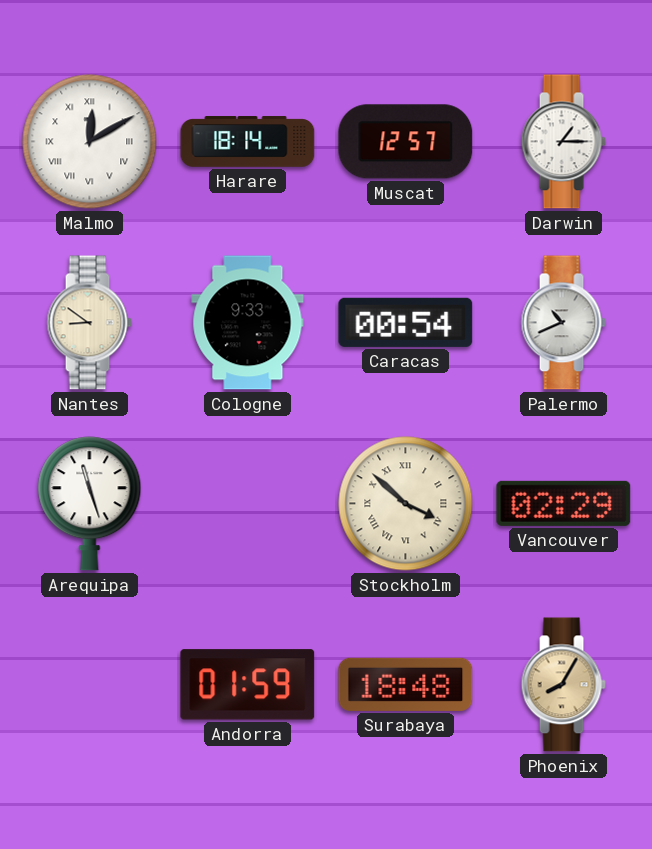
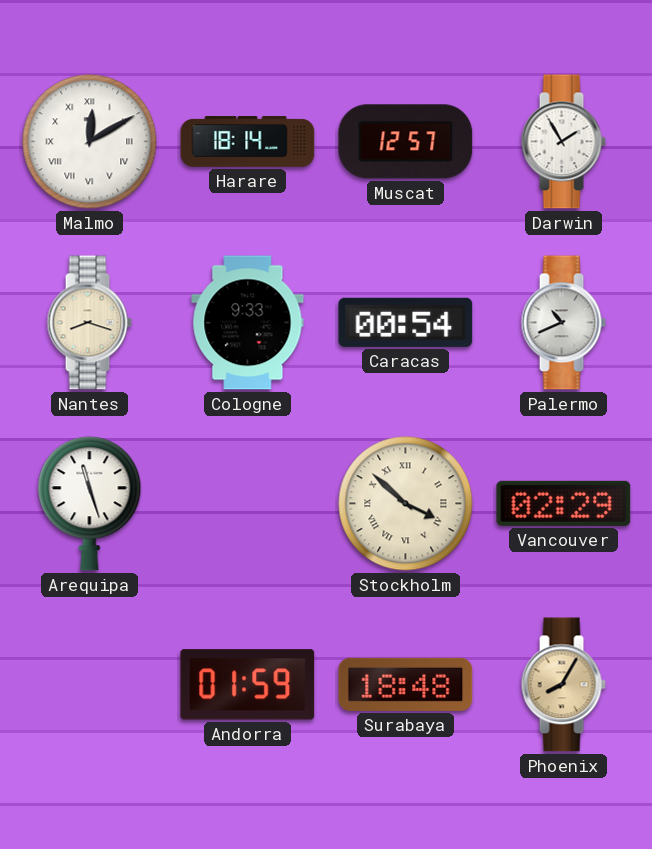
Darwin: 1:15 -> 1:55 (563, 142)
Nantes: 8:51 -> 8:18 (89, 323)
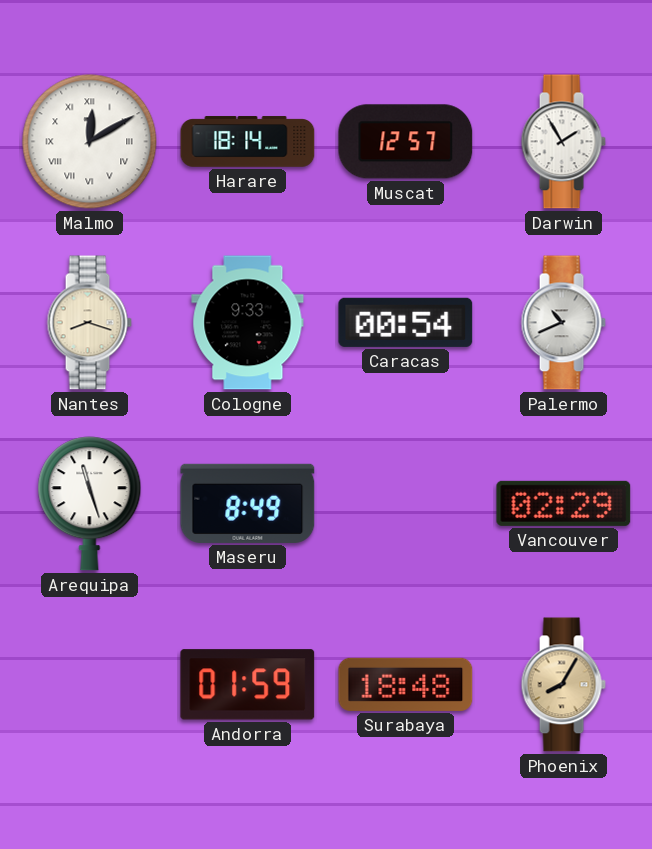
Maseru: none -> 8:49 (248, 503)
Stockholm: 3:52 -> none (406, 504)
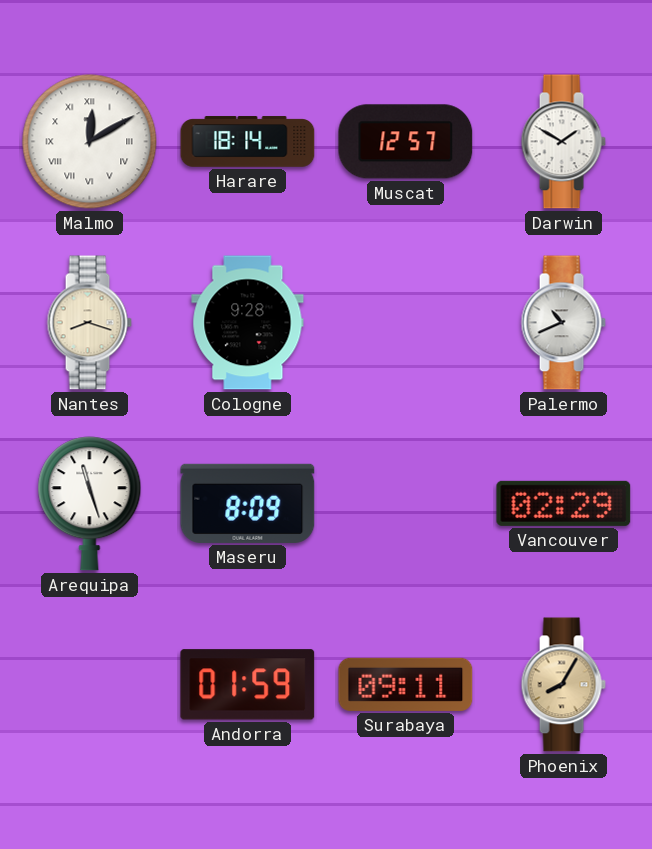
Darwin: 1:55 -> 1:50 (563, 142)
Cologne: 9:33 -> 9:28 (248, 323)
Caracas: 00:54 -> none (406, 322)
Maseru: 8:49 -> 8:09 (248, 503)
Surabaya: 18:48 -> 09:11 (406, 684)
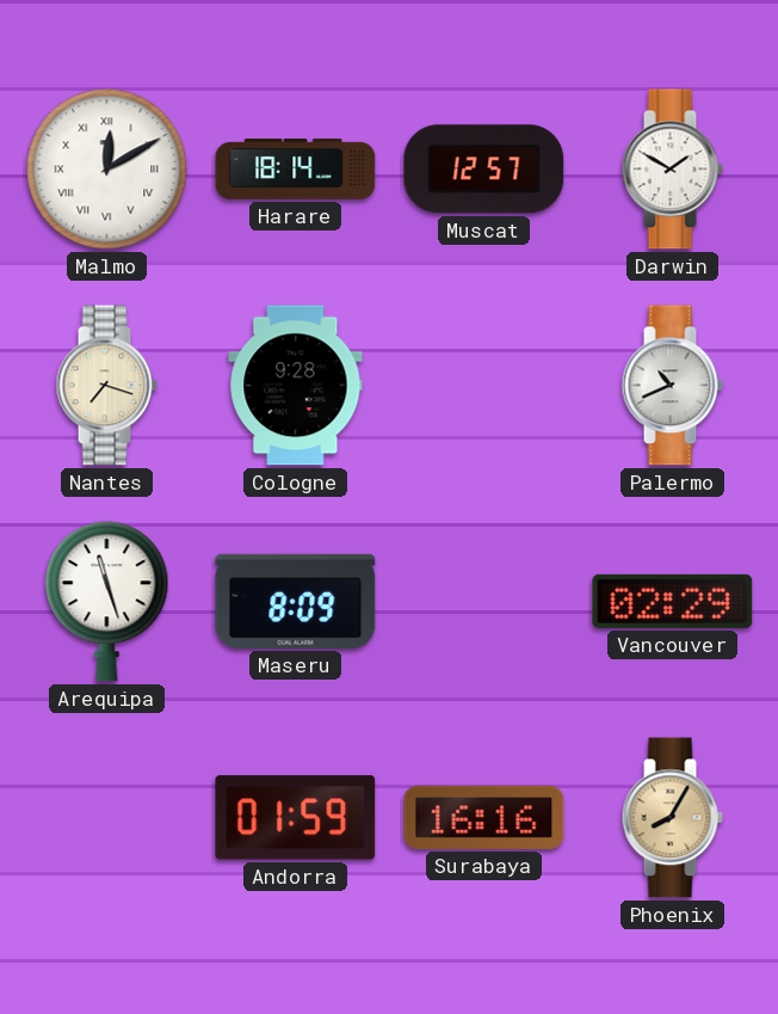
Nantes: 8:18 -> 7:18 (106, 386)
Surabaya: 09:11 -> 16:16 (484, 817)
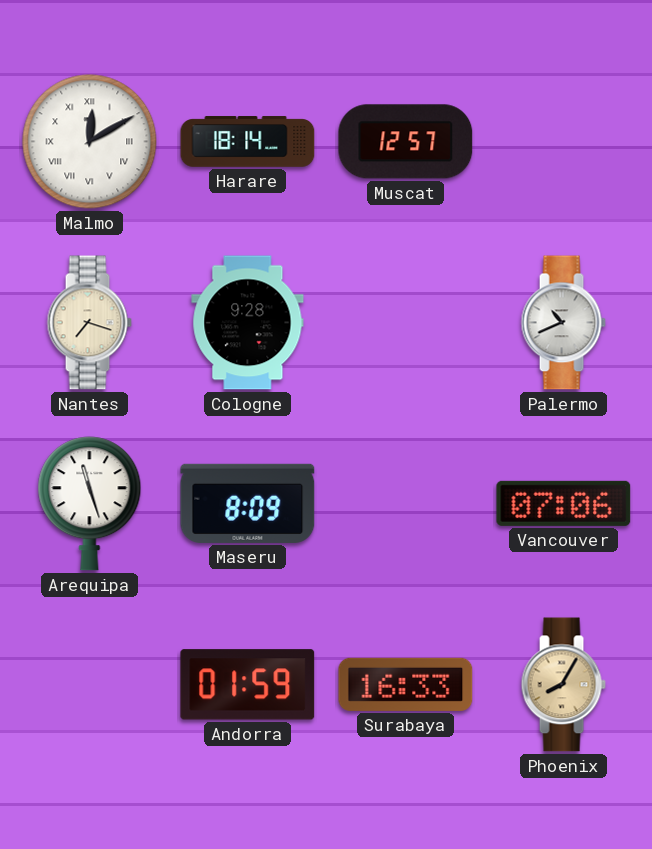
Darwin: 1:50 -> none (672, 170)
Vancouver: 02:29 -> 07:06 (564, 503)
Surabaya: 16:16 -> 16:33 (406, 684)
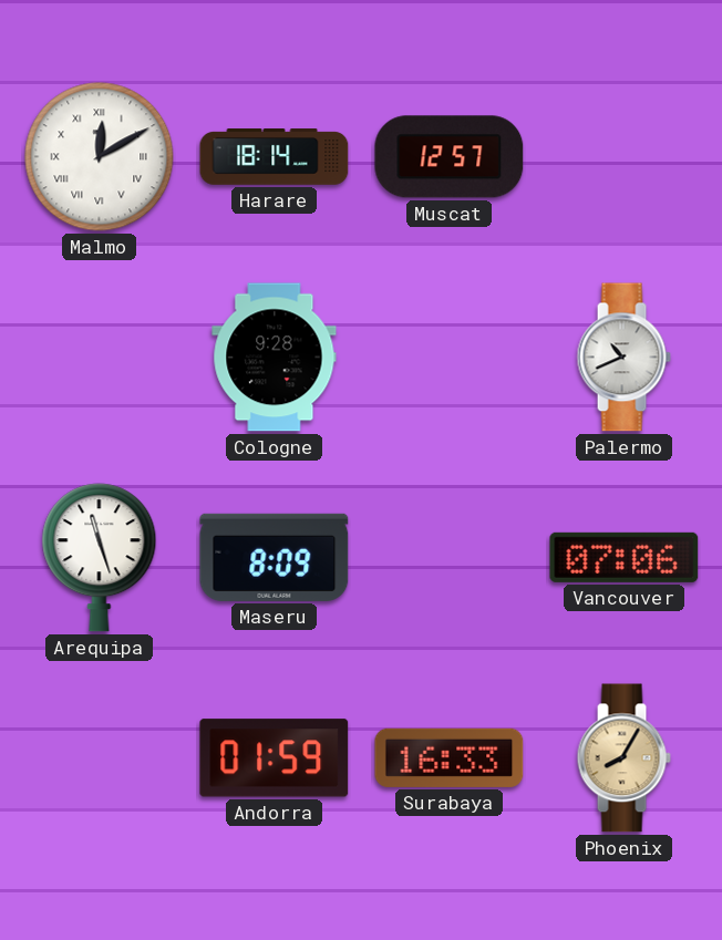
Nantes: 7:18 -> none (89, 323)
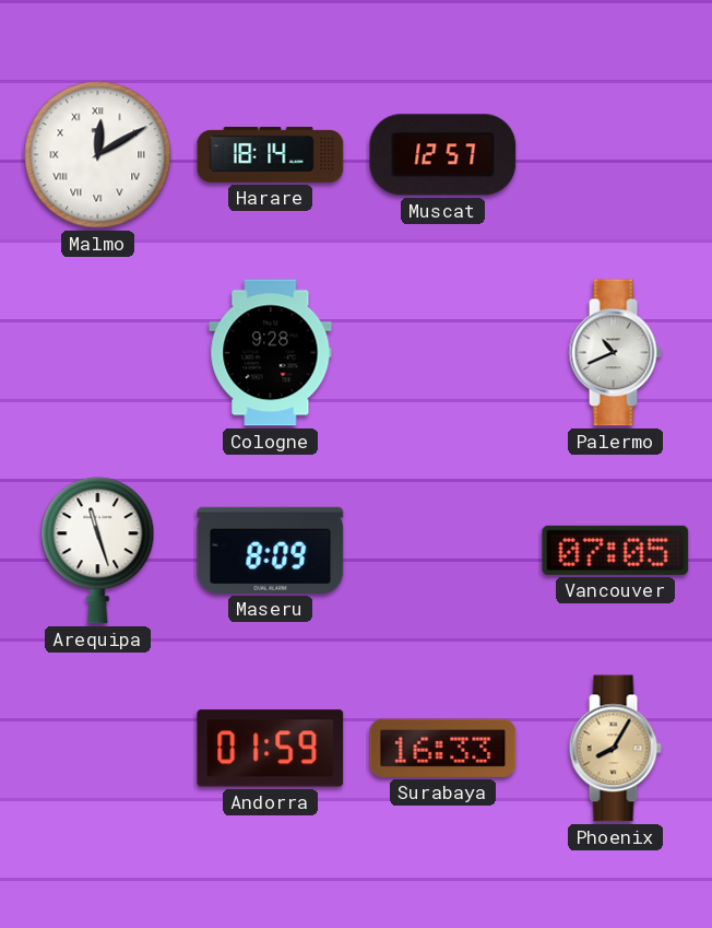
Vancouver: 07:06 -> 07:05 (616, 550)
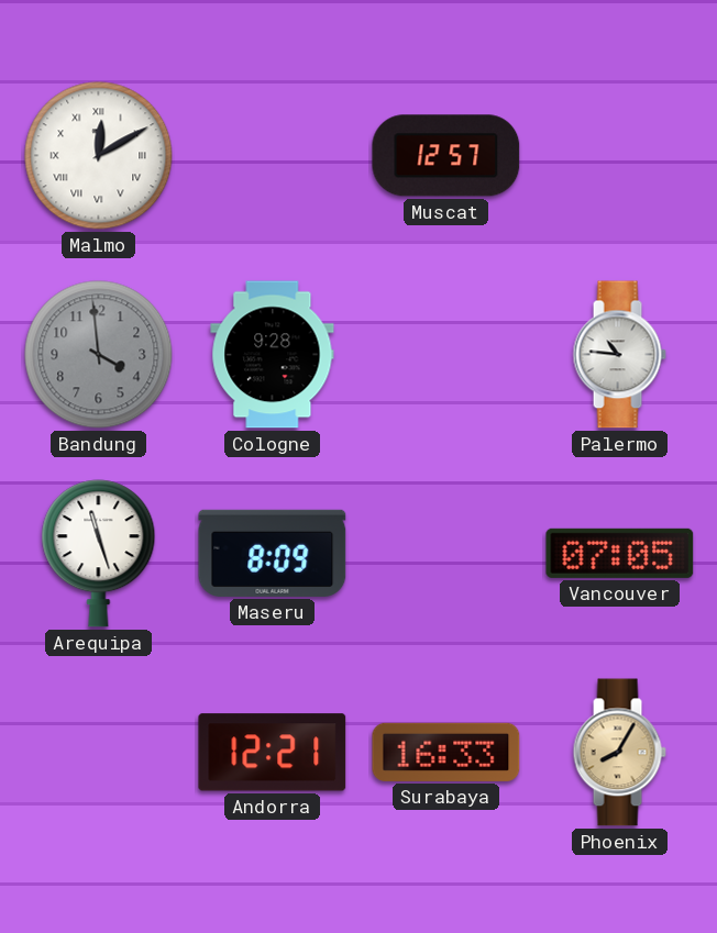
Harare: 18:14 -> none (271, 155)
Bandung: none -> 3:59 (99, 355)
Palermo: 10:41 -> 10:46 (619, 355)
Andorra: 01:59 -> 12:21 (273, 753)
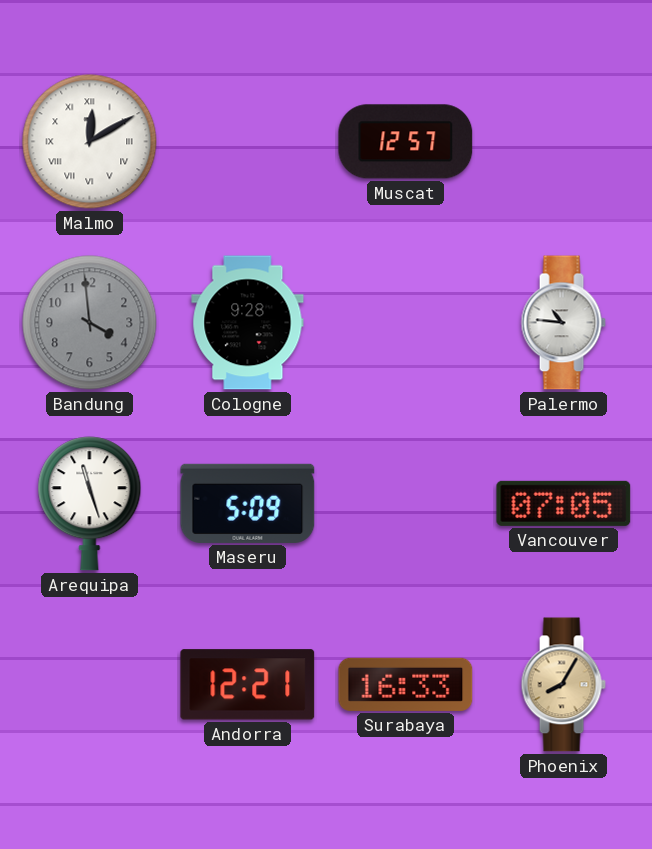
Maseru: 8:09 -> 5:09 (248, 503)
